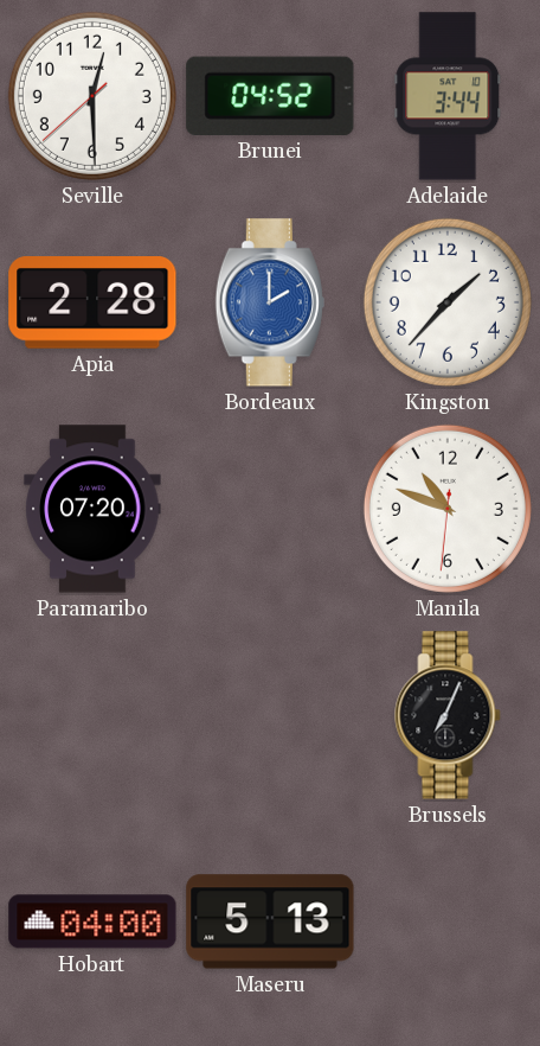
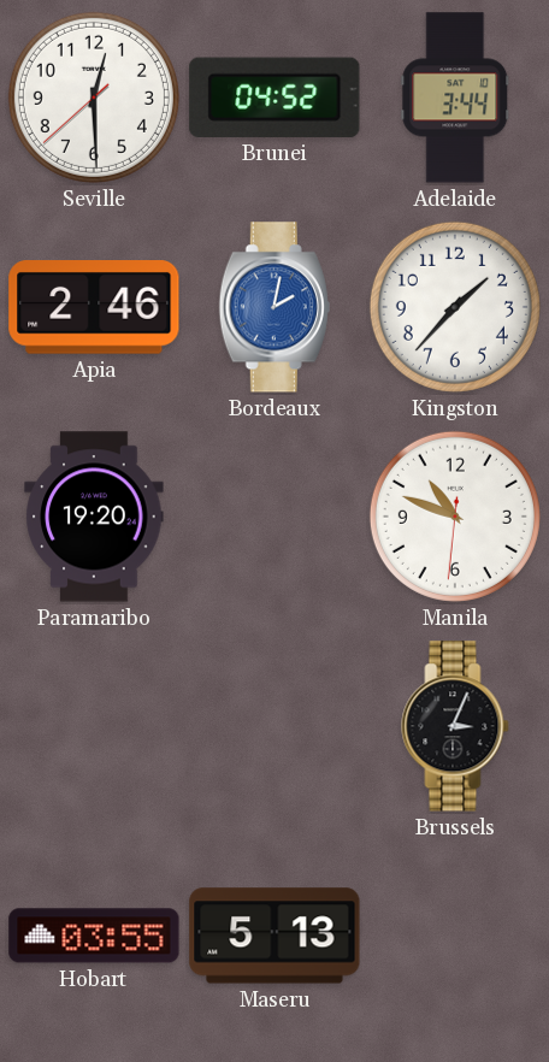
Apia: 2:28 -> 2:46 (94, 308)
Bordeaux: 2:00 -> 2:02 (274, 307)
Paramaribo: 07:20 -> 19:20 (94, 517)
Brussels: 7:04 -> 3:04 (455, 726)
Hobart: 04:00 -> 03:55 (94, 936)
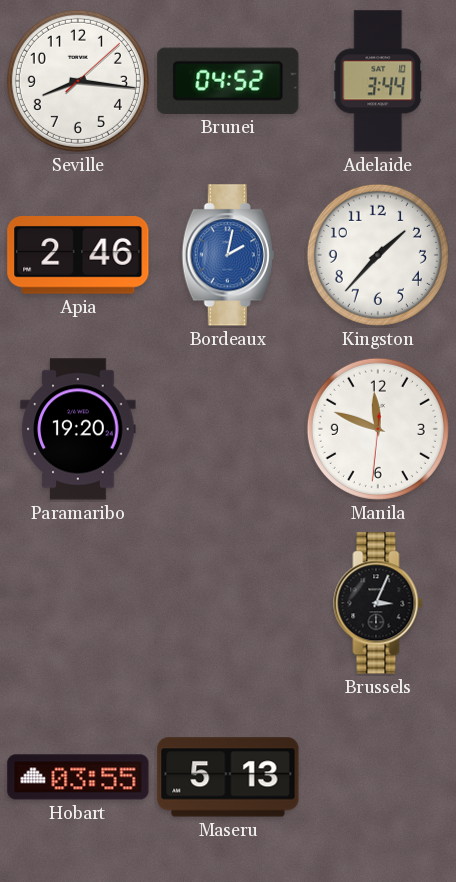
Seville: 12:29 -> 8:16 (78, 81)
Manila: 10:48 -> 11:48 (378, 429)
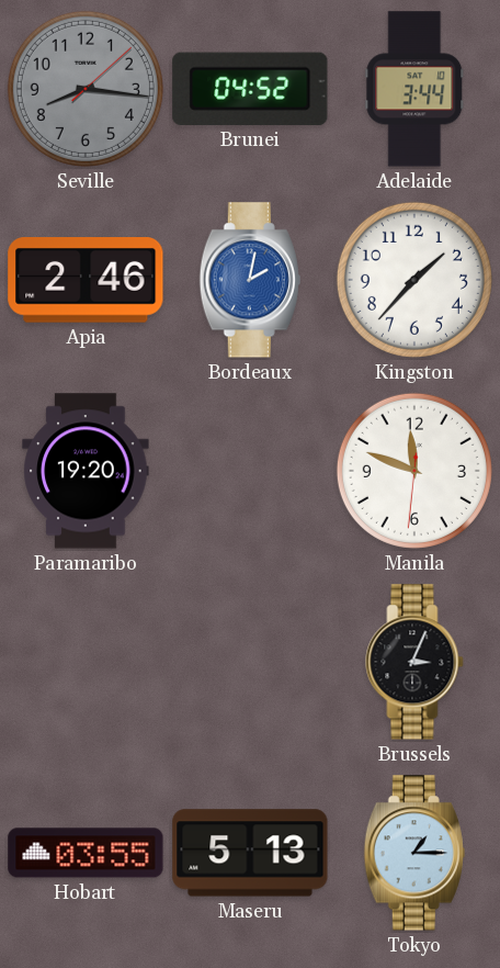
Seville dial: white -> grey (86, 89)
Tokyo: none -> 1:15 (414, 853)
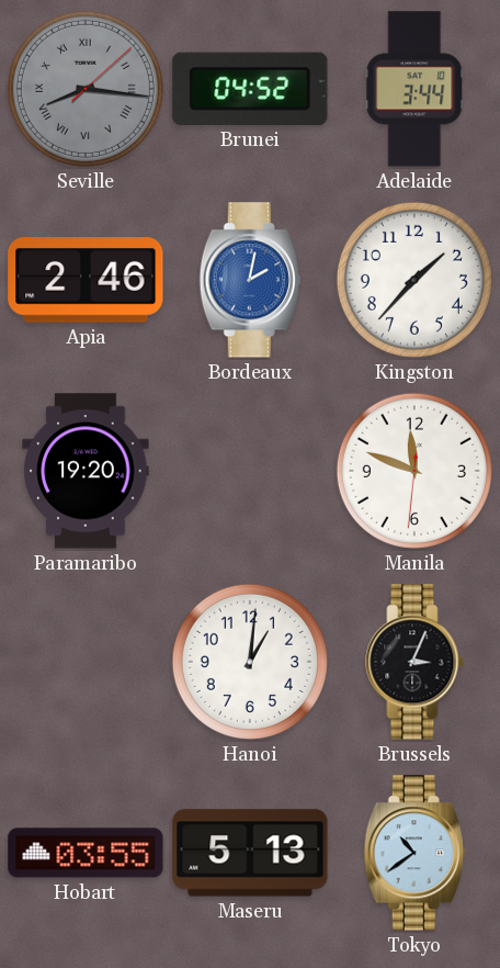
Seville numerals: Arabic -> Roman (86, 89)
Hanoi: none -> 1:01 (250, 662)
Tokyo: 1:15 -> 10:39 (414, 853)
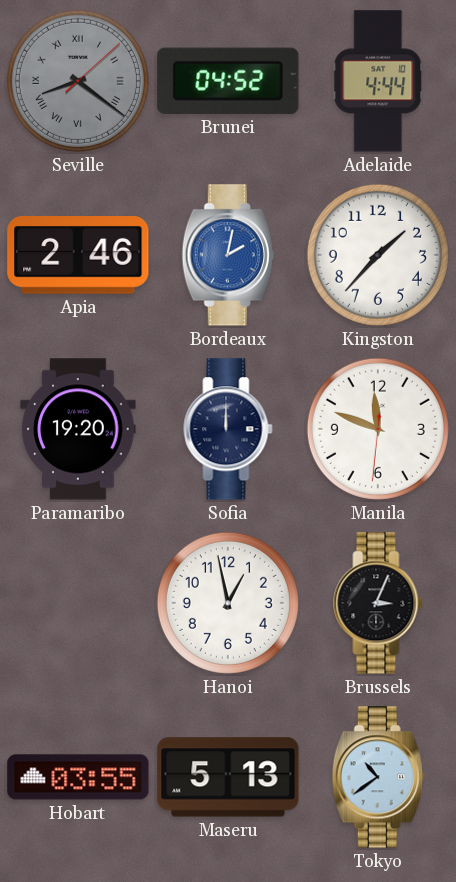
Seville: 8:16 -> 8:21 (78, 81)
Adelaide: 3:44 -> 4:44 (378, 81)
Sofia: none -> 12:00 (228, 429)
Hanoi: 1:01 -> 12:58 (228, 603)
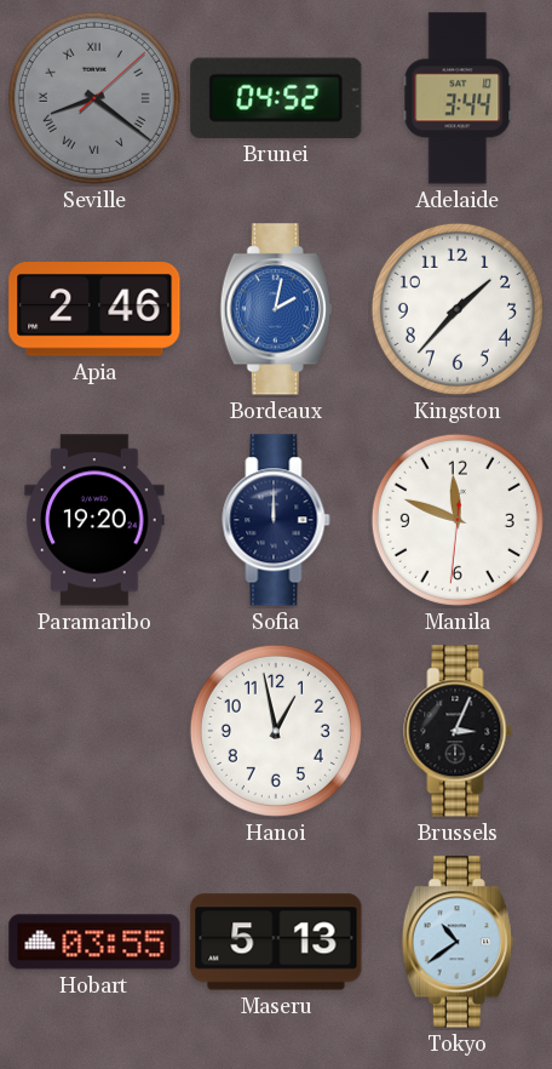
Adelaide: 4:44 -> 3:44 (458, 98)
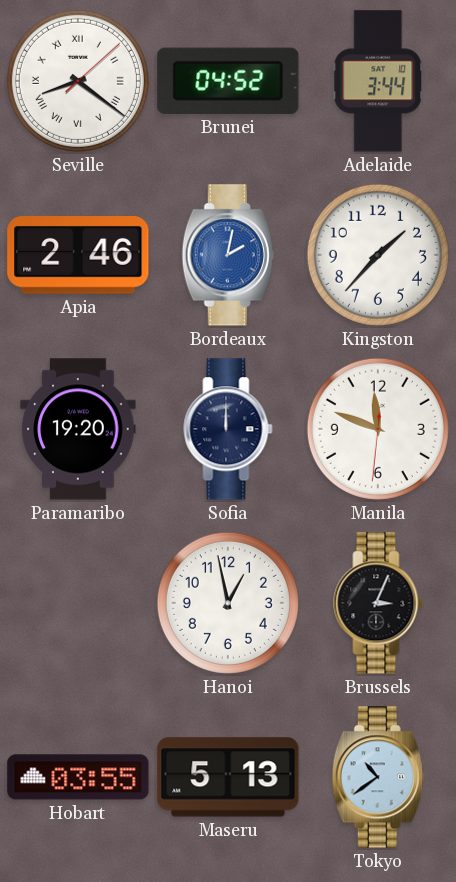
Seville dial: grey -> white (78, 81)
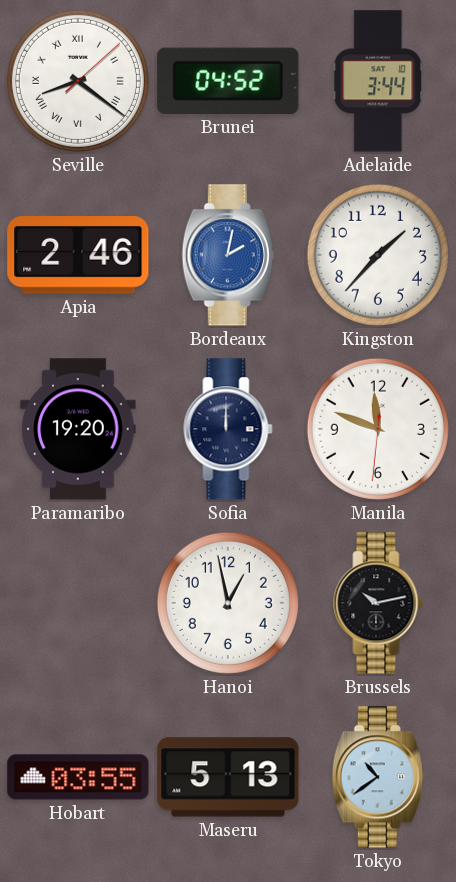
Brussels: 3:04 -> 10:13 (378, 603)
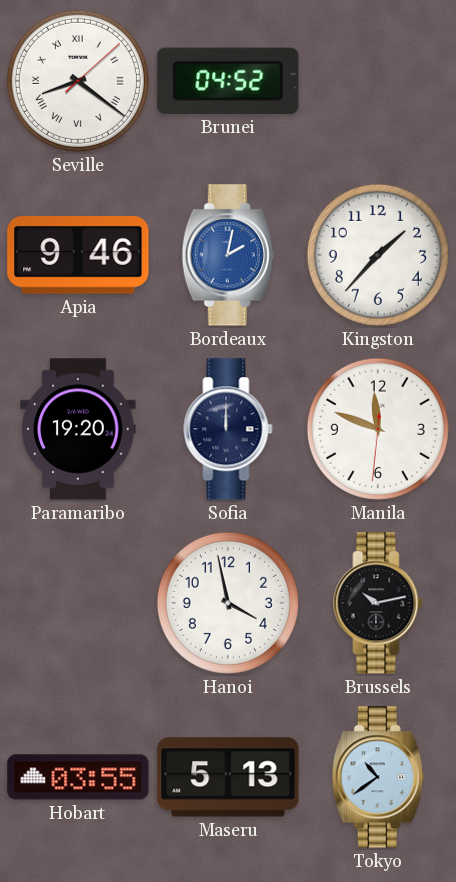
Adelaide: 3:44 -> none (378, 81)
Apia: 2:46 -> 9:46 (78, 256)
Hanoi: 12:58 -> 3:58 (228, 603)
